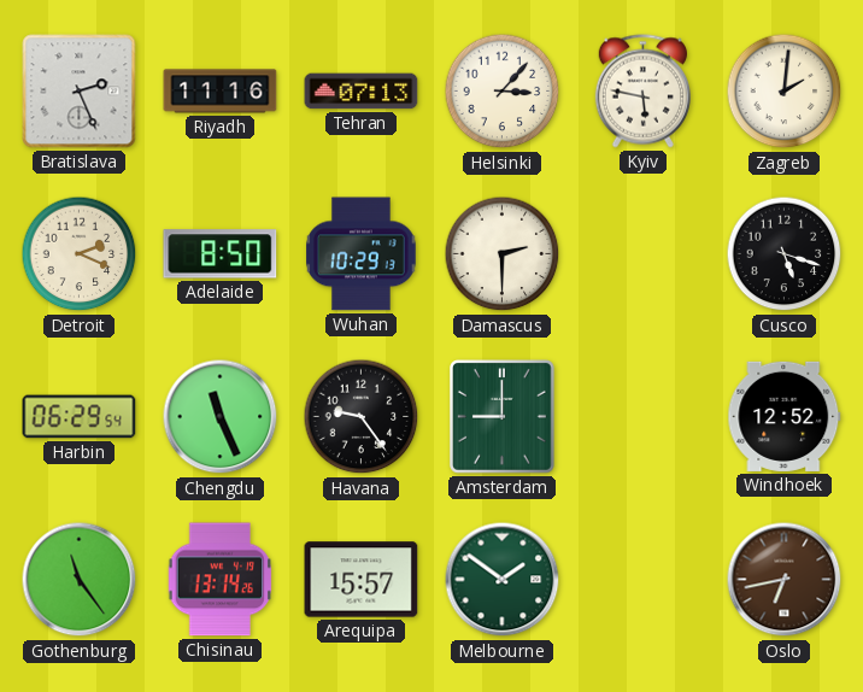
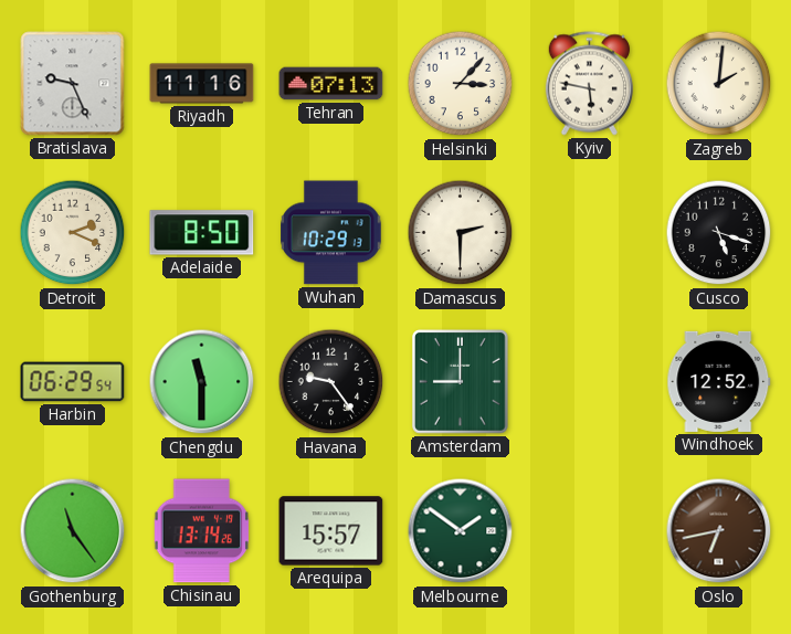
Bratislava: 2:26 -> 9:26 (73, 84)
Chengdu: 11:26 -> 11:30 (202, 382)
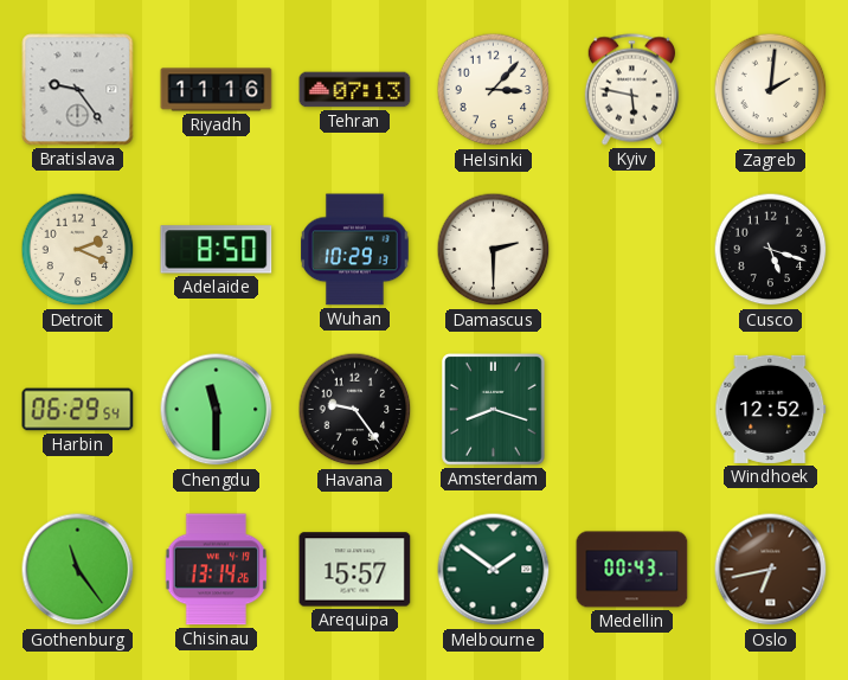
Bratislava: 9:26 -> 9:24 (78, 90)
Amsterdam: 9:00 -> 8:18 (494, 410)
Medellin: none -> 00:43 (632, 570)
